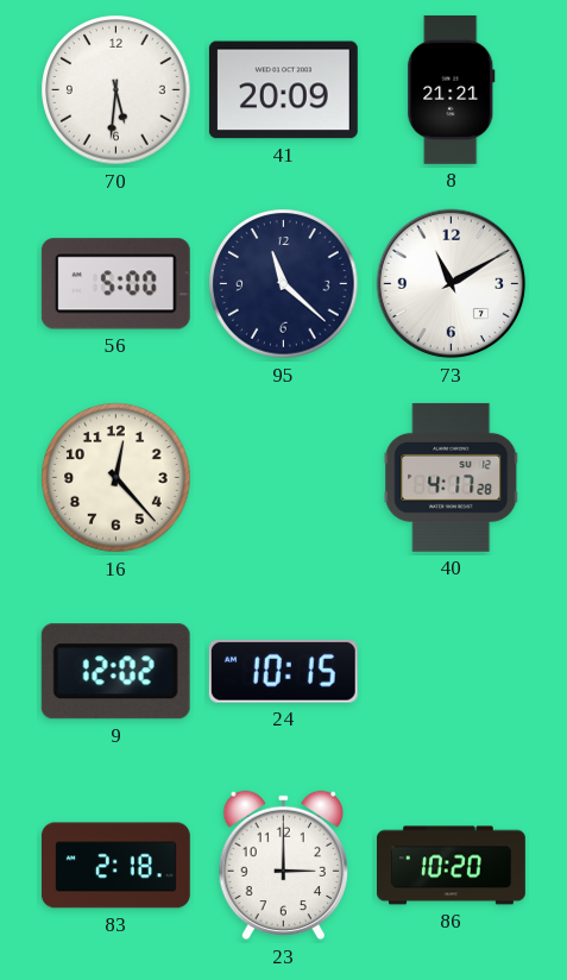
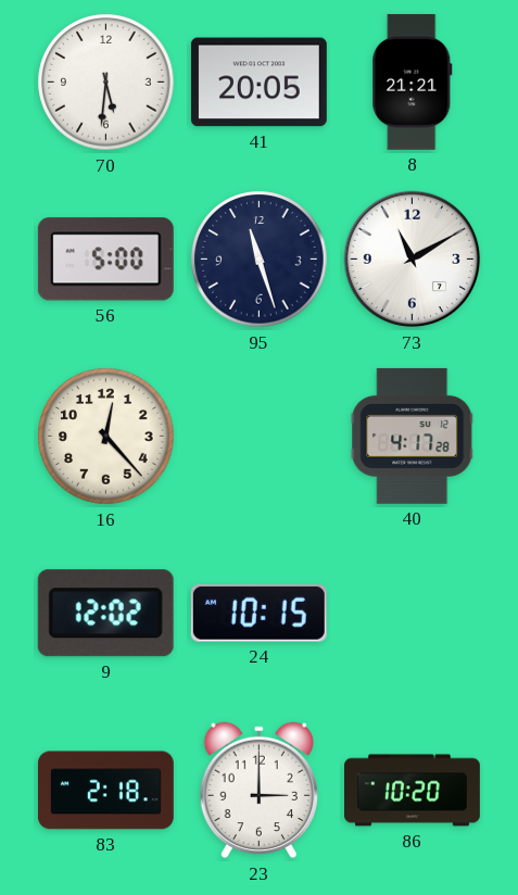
41: 20:09 -> 20:05 (258, 83)
95: 11:22 -> 11:27 (260, 260)
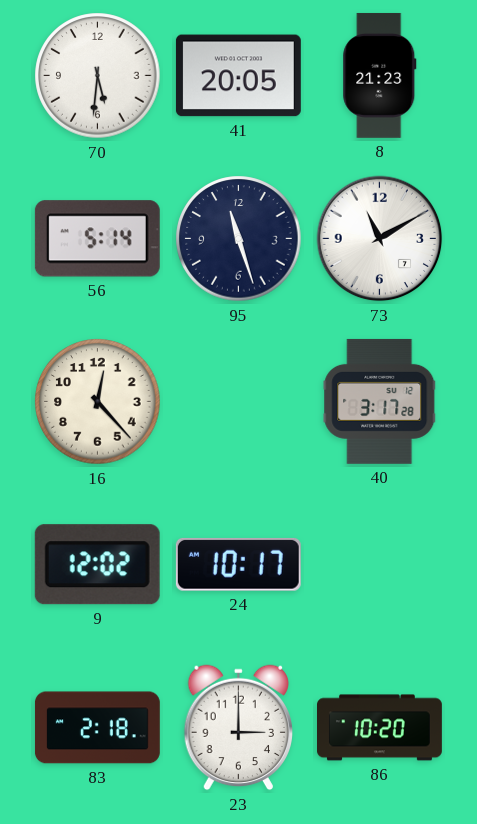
8: 21:21 -> 21:23 (380, 75)
56: 5:00 -> 5:14 (97, 239)
40: 4:17 -> 3:17 (380, 401)
24: 10:15 -> 10:17 (238, 564)
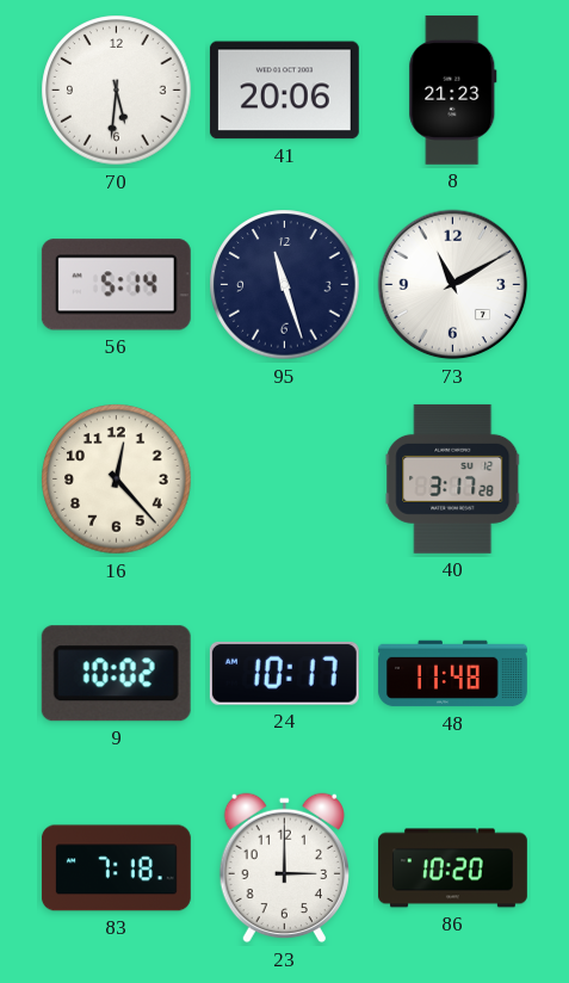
41: 20:05 -> 20:06 (284, 91)
9: 12:02 -> 10:02 (116, 674)
48: none -> 11:48 (452, 674)
83: 2:18 -> 7:18 (116, 868)
